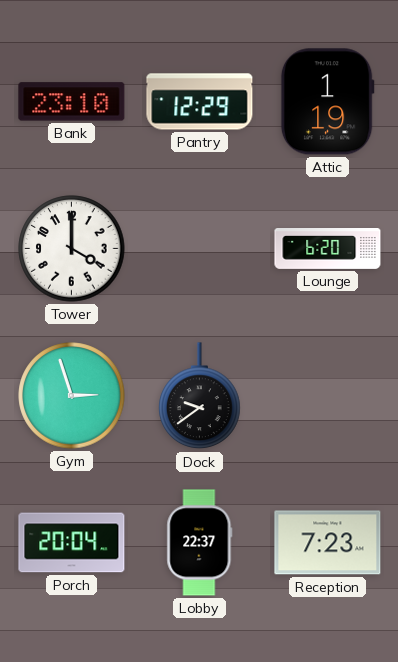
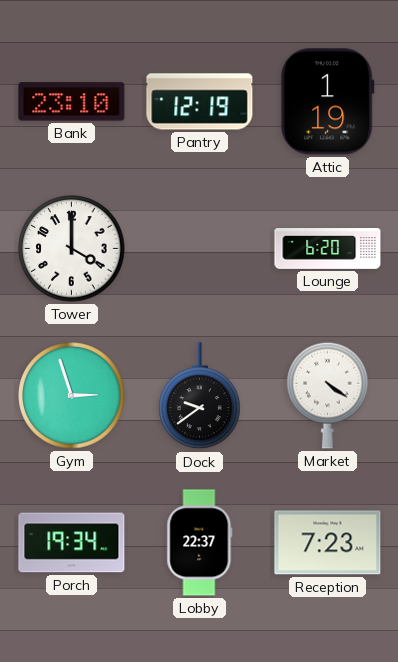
Pantry: 12:29 -> 12:19 (200, 102)
Market: none -> 4:21 (328, 395)
Porch: 20:04 -> 19:34 (72, 543)
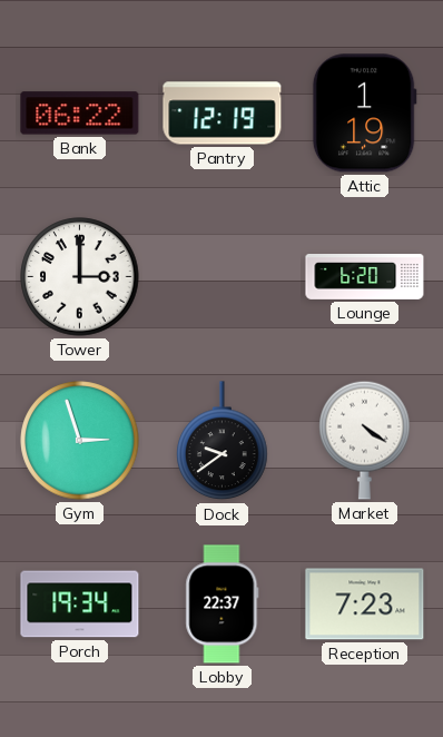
Bank: 23:10 -> 06:22 (80, 114)
Tower: 4:00 -> 3:00 (80, 277)
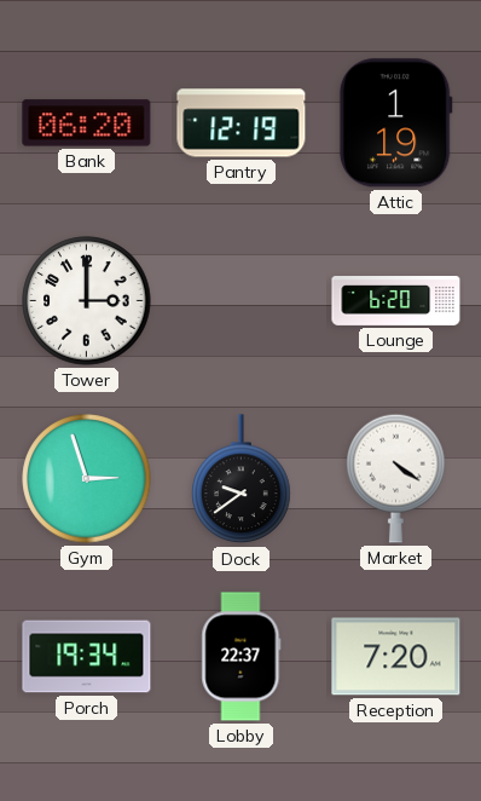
Bank: 06:22 -> 06:20 (87, 123)
Reception: 7:23 -> 7:20 (396, 657)
